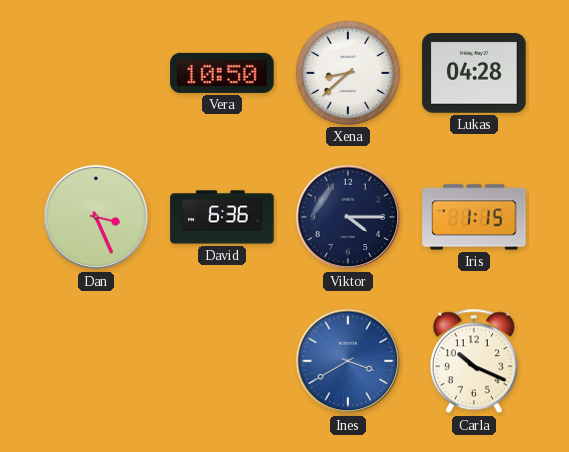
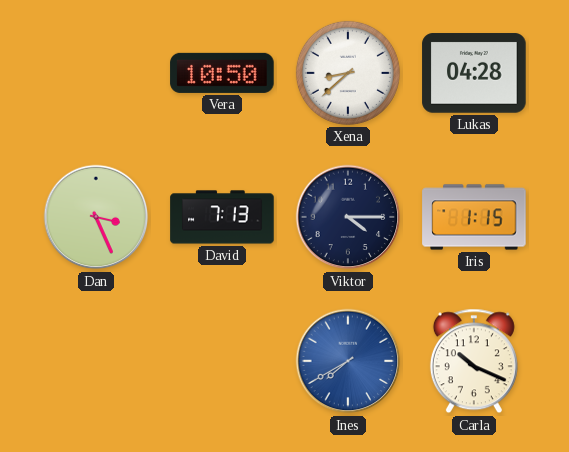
David: 6:36 -> 7:13 (222, 217)
Ines: 3:40 -> 7:40 (348, 361)
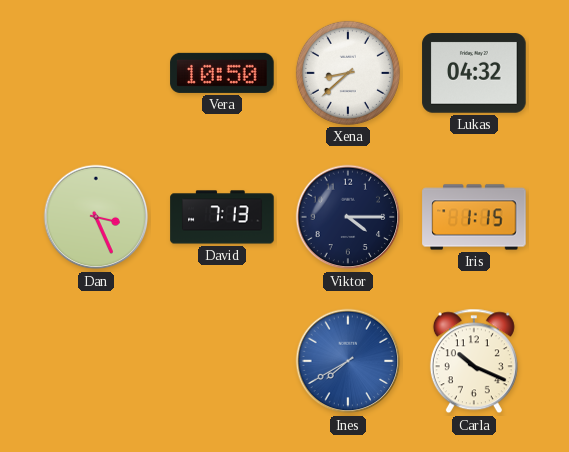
Lukas: 04:28 -> 04:32 (474, 73)
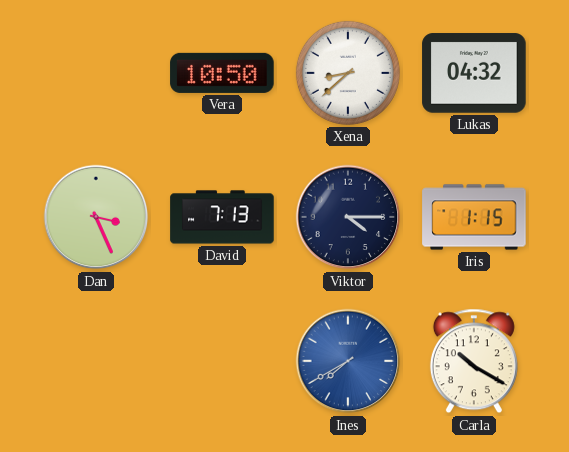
Carla: 10:19 -> 10:20 (474, 361)
